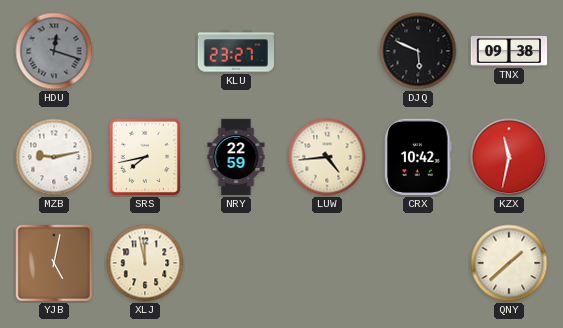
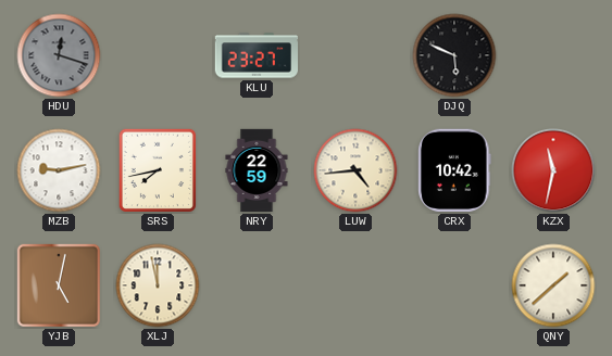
TNX: 09:38 -> none (509, 51)
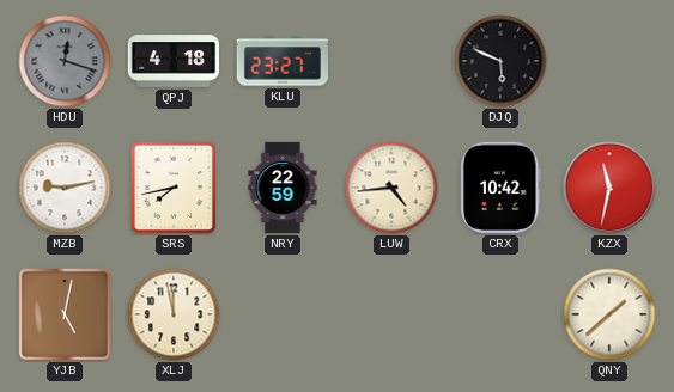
QPJ: none -> 4:18 (174, 61)
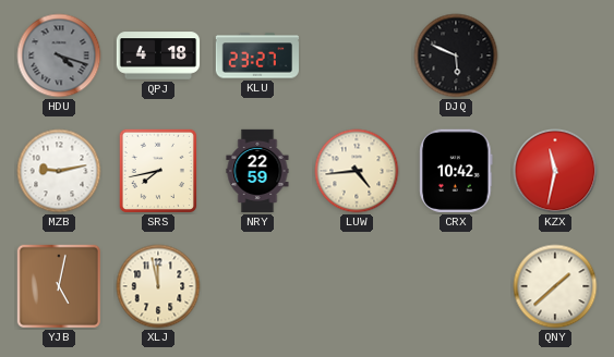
HDU: 12:18 -> 4:18 (59, 56)
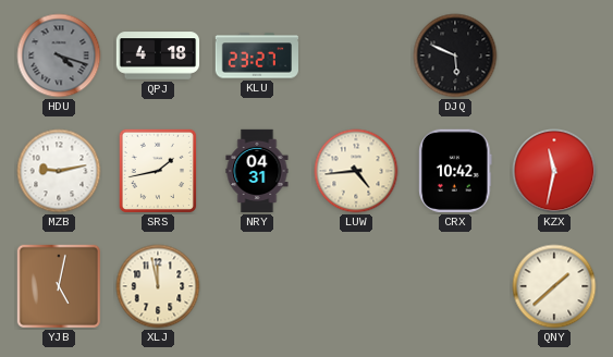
SRS: 7:43 -> 1:43 (157, 170)
NRY: 22:59 -> 04:31 (257, 171)
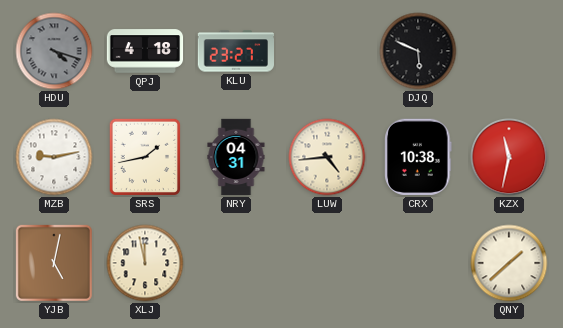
CRX: 10:42 -> 10:38 (418, 157)
